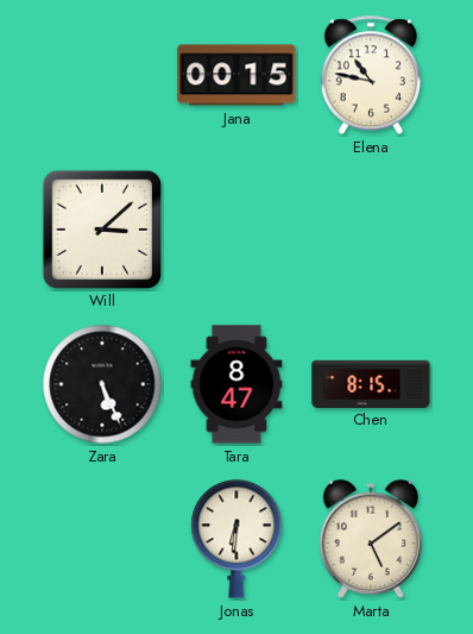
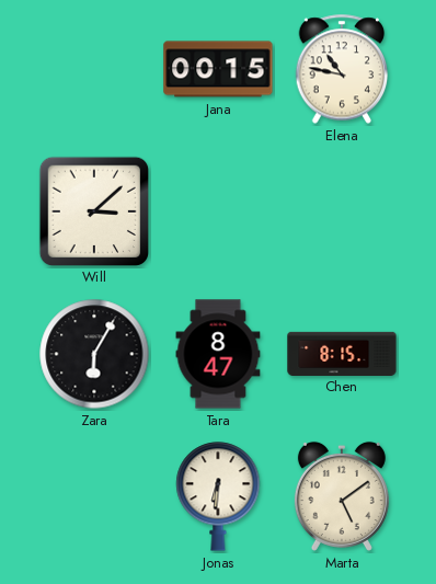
Zara: 5:26 -> 6:05 (94, 354)
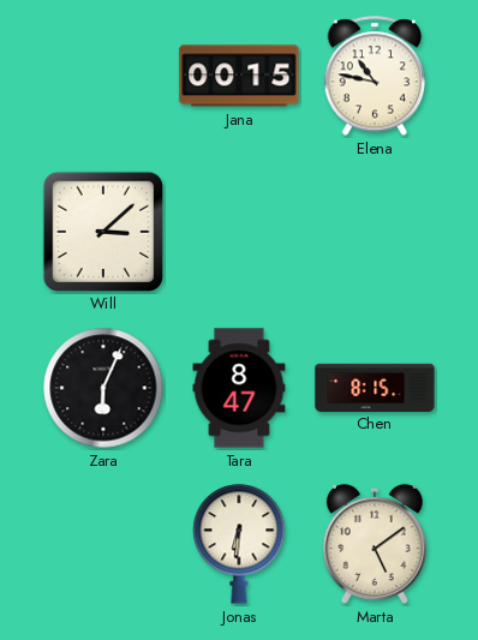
Zara: 6:05 -> 6:04 (103, 388)
